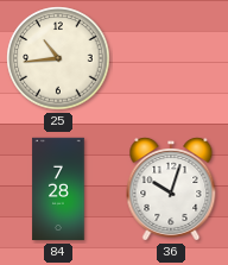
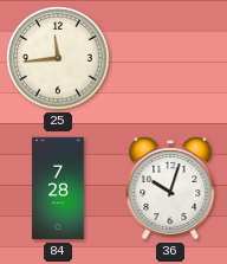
25: 10:44 -> 11:44 (58, 58)
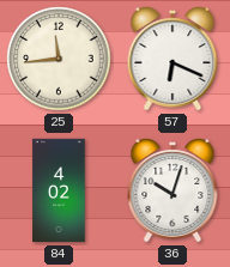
57: none -> 6:19 (172, 60)
84: 7:28 -> 4:02 (59, 190)
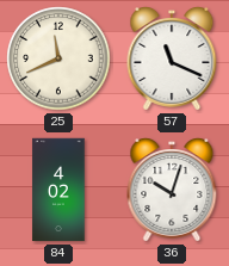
25: 11:44 -> 11:41 (58, 58)
57: 6:19 -> 11:19 (172, 60)
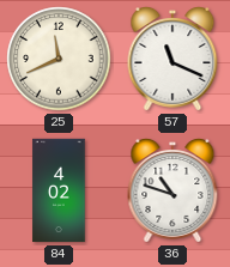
36: 10:03 -> 10:48 (172, 192)
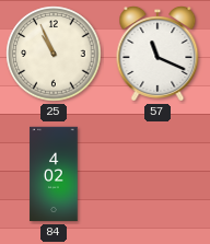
25: 11:41 -> 10:56 (54, 54)
36: 10:48 -> none (172, 192)
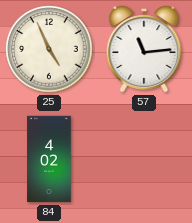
25: 10:56 -> 4:56 (49, 49)
57: 11:19 -> 11:14 (144, 50)
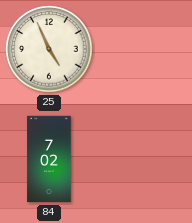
57: 11:14 -> none (144, 50)
84: 4:02 -> 7:02 (49, 159)
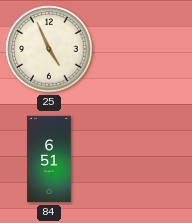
84: 7:02 -> 6:51 (49, 159)
